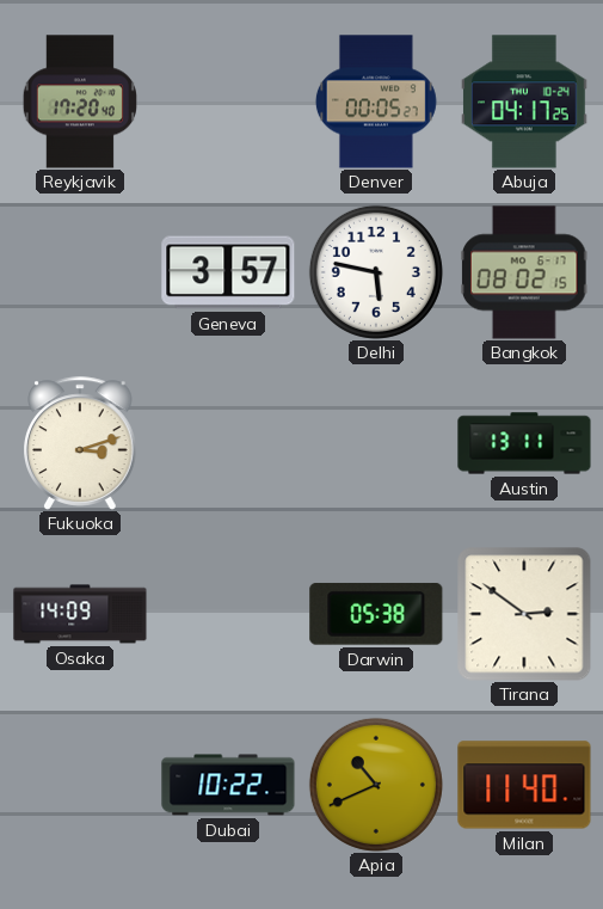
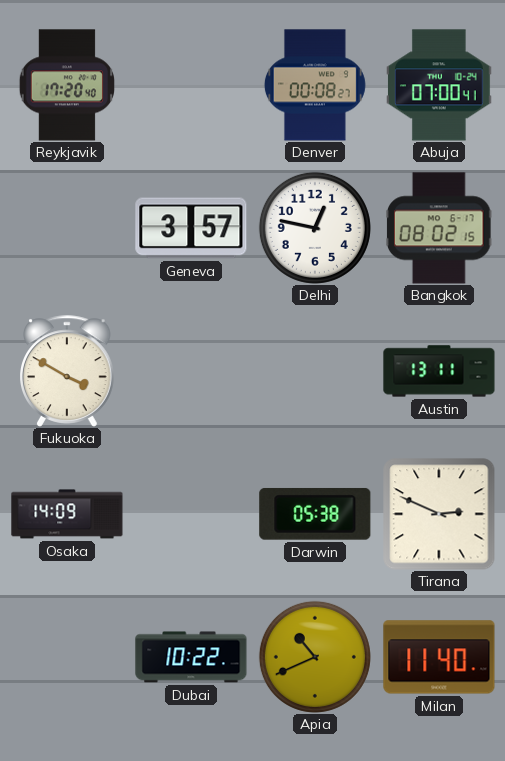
Denver: 00:05 -> 00:08 (315, 85)
Abuja: 04:17 -> 07:00 (440, 85)
Delhi: 5:47 -> 12:47 (315, 228)
Fukuoka: 3:12 -> 3:50 (68, 371)
Tirana: 2:51 -> 2:49 (439, 514)
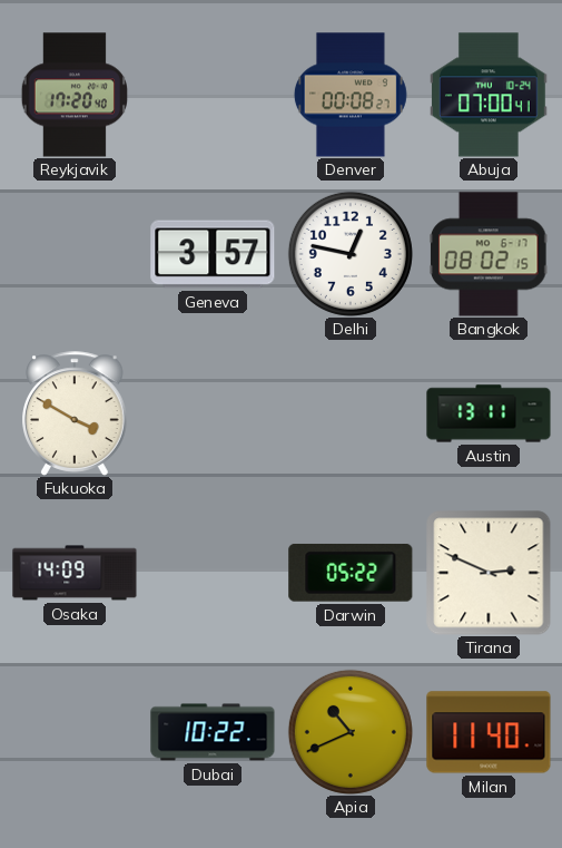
Darwin: 05:38 -> 05:22 (351, 573)
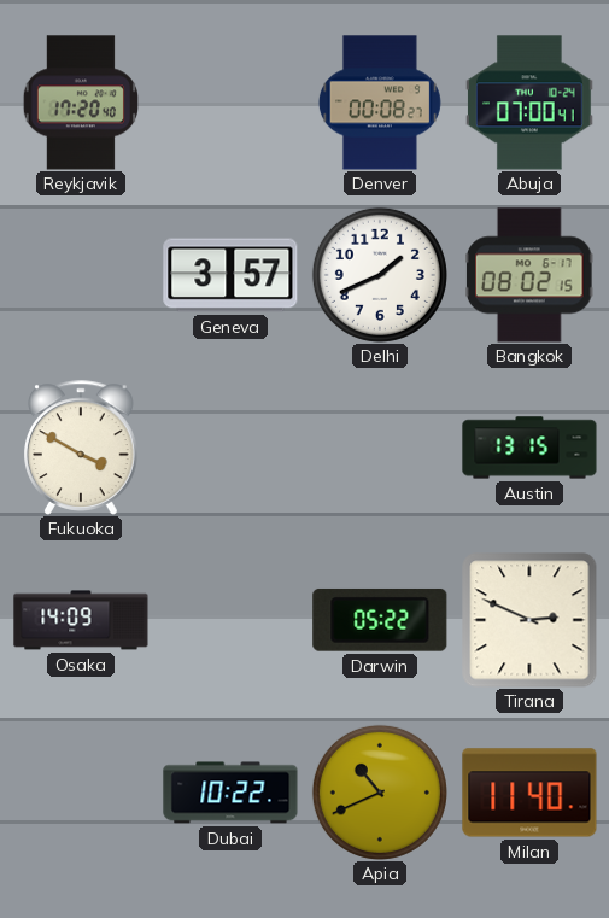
Delhi: 12:47 -> 1:41 (380, 275)
Austin: 13:11 -> 13:15 (529, 448)
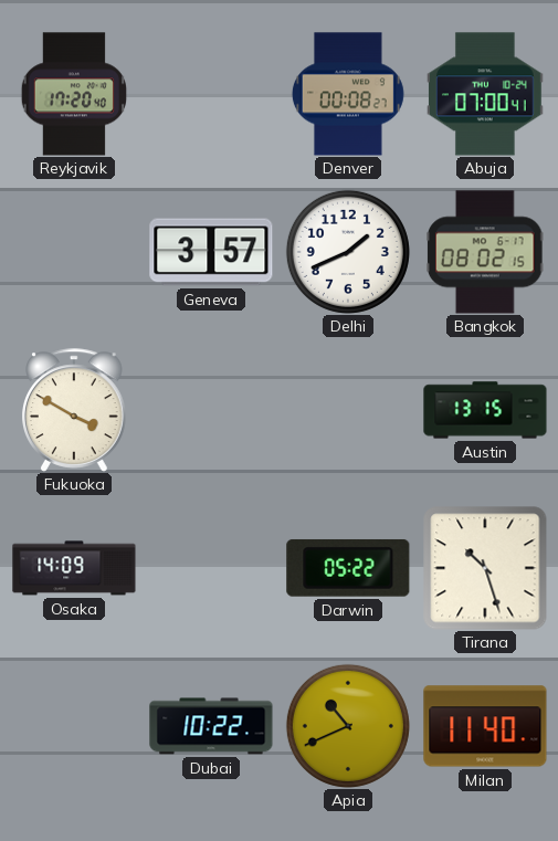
Tirana: 2:49 -> 10:27 (485, 568)
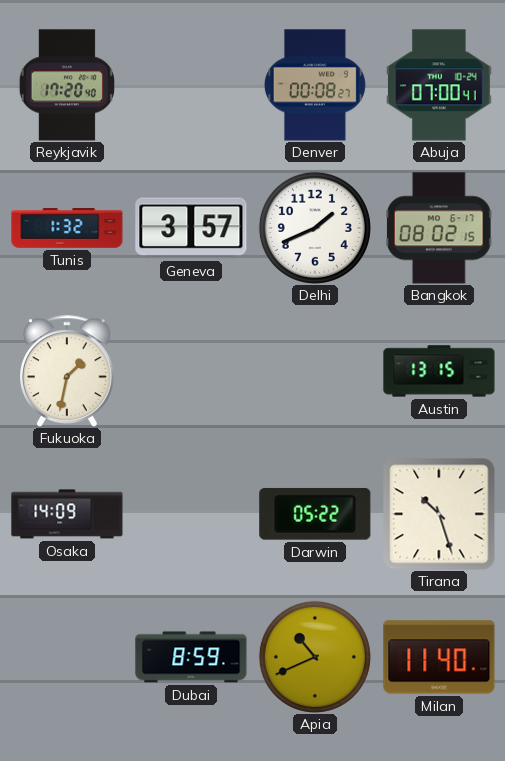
Tunis: none -> 1:32 (67, 229)
Fukuoka: 3:50 -> 1:32 (68, 371)
Dubai: 10:22 -> 8:59 (191, 657)
